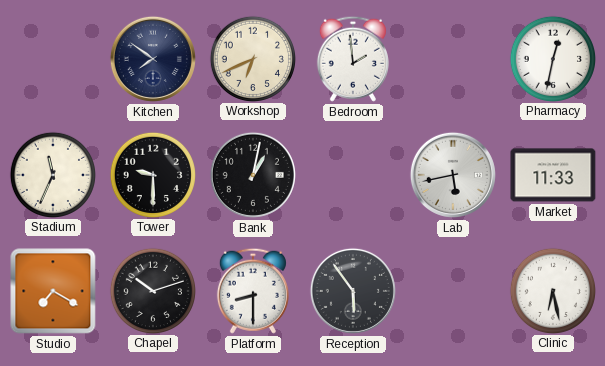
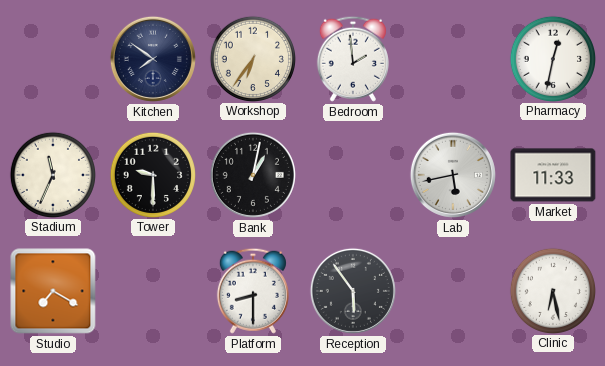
Workshop: 6:41 -> 6:36 (252, 58)
Chapel: 10:12 -> none (152, 290)
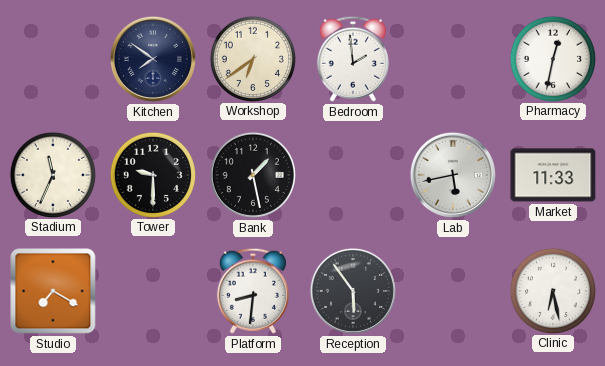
Workshop: 6:36 -> 6:39 (252, 58)
Bank: 1:02 -> 1:28 (253, 175)
Platform: 8:30 -> 8:31 (253, 291)
